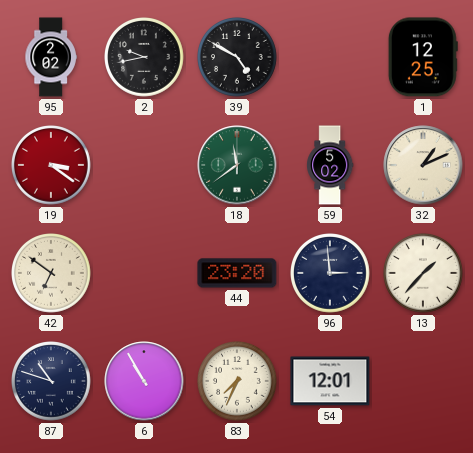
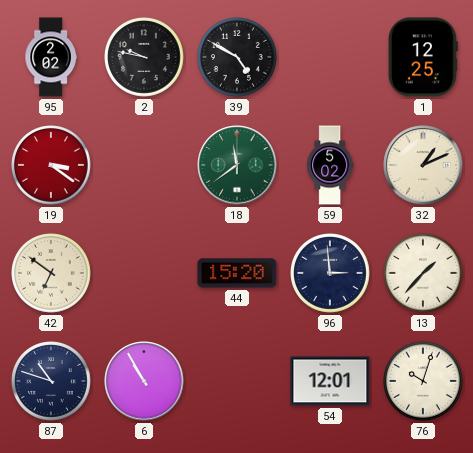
2: 9:43 -> 9:47 (145, 58)
44: 23:20 -> 15:20 (237, 273)
83: 7:34 -> none (238, 382)
76: none -> 10:03 (424, 382)
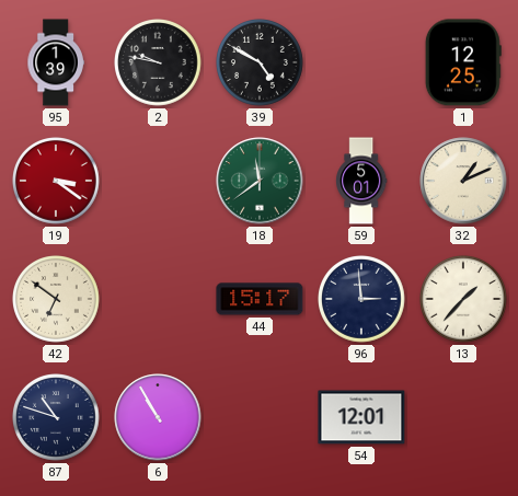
95: 2:02 -> 1:39 (56, 62)
59: 5:02 -> 5:01 (361, 181)
44: 15:20 -> 15:17 (260, 299)
76: 10:03 -> none (424, 382)
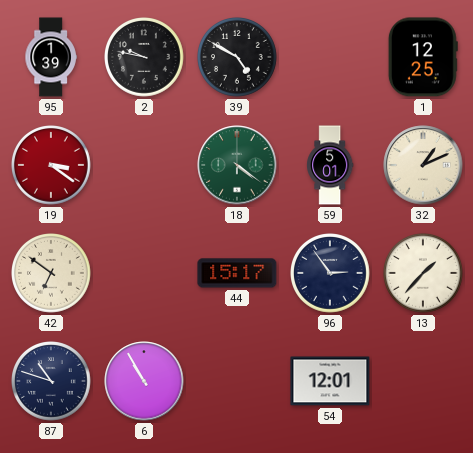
18: 11:39 -> 4:21 (237, 165)
96: 2:59 -> 2:54 (331, 274)
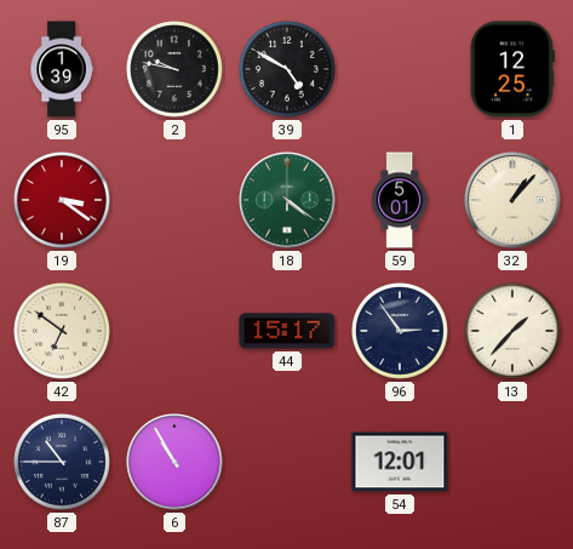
32: 1:11 -> 1:07 (512, 200)
87: 10:48 -> 10:45 (63, 463)
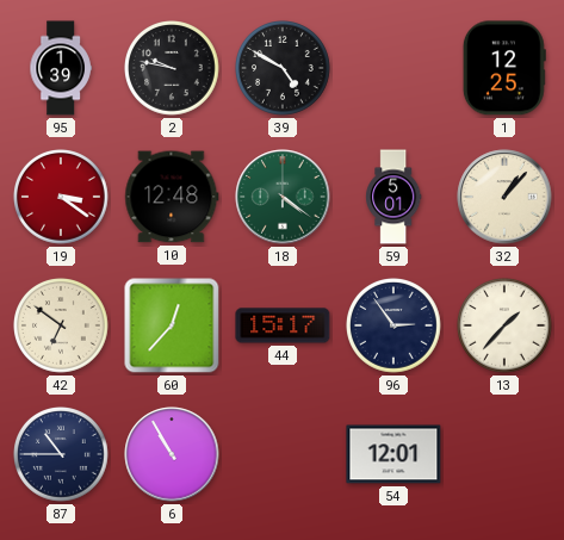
10: none -> 12:48 (172, 197)
60: none -> 12:37 (172, 325)
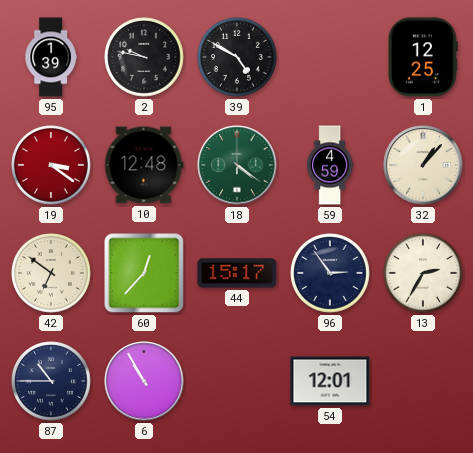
59: 5:01 -> 4:59 (330, 165)
13: 1:37 -> 2:35 (424, 274)
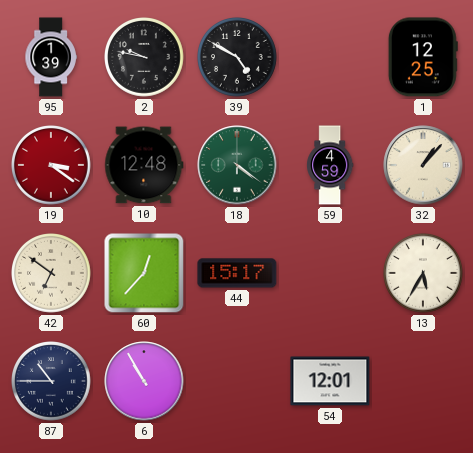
96: 2:54 -> none (331, 274)
13: 2:35 -> 5:35 (424, 274)
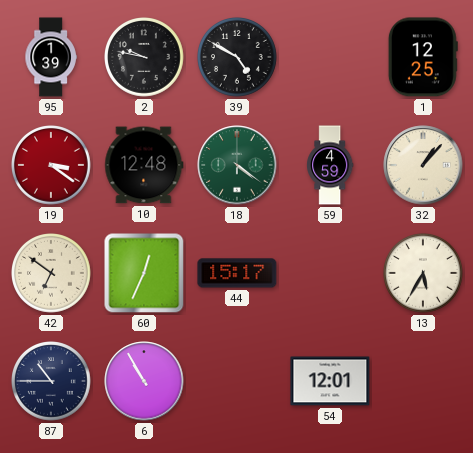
60: 12:37 -> 12:34 (144, 273)
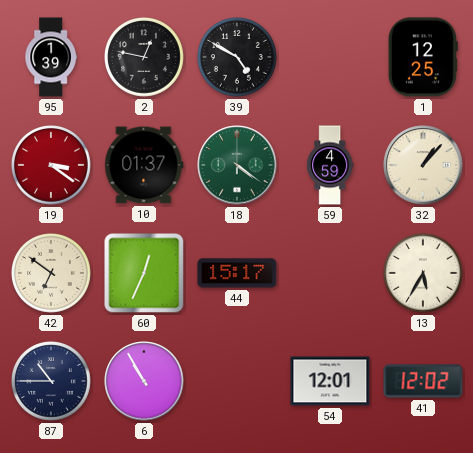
2: 9:47 -> 12:47 (145, 58)
10: 12:48 -> 01:37 (144, 165)
41: none -> 12:02 (423, 381)
